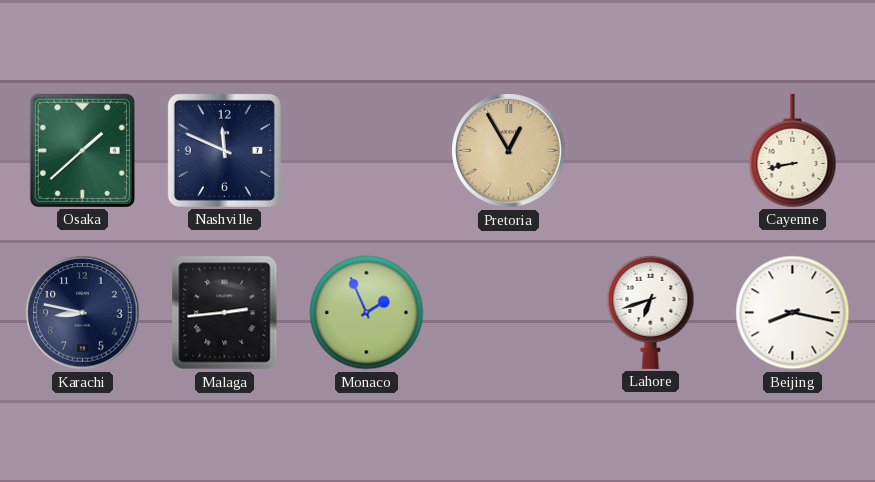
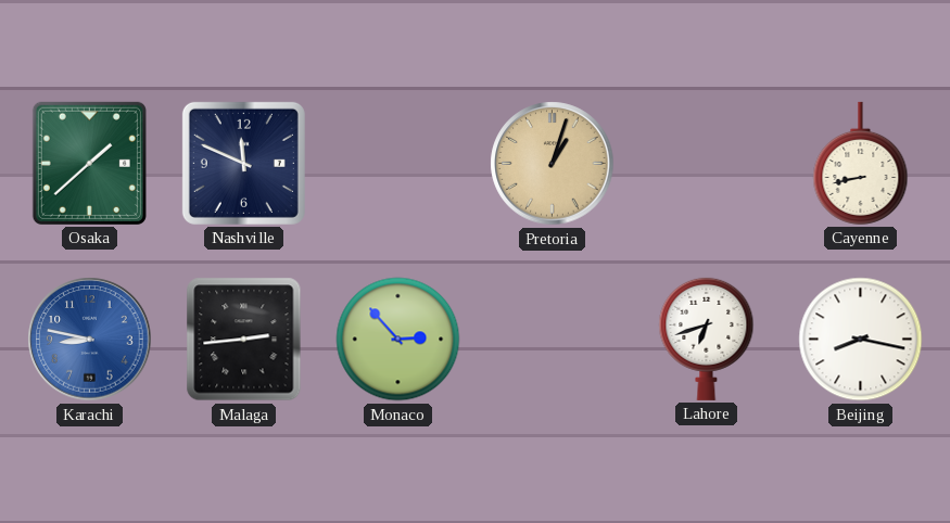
Pretoria: 12:55 -> 1:03 (553, 164)
Karachi dial: navy -> blue (90, 340)
Monaco: 1:56 -> 2:53 (398, 340)
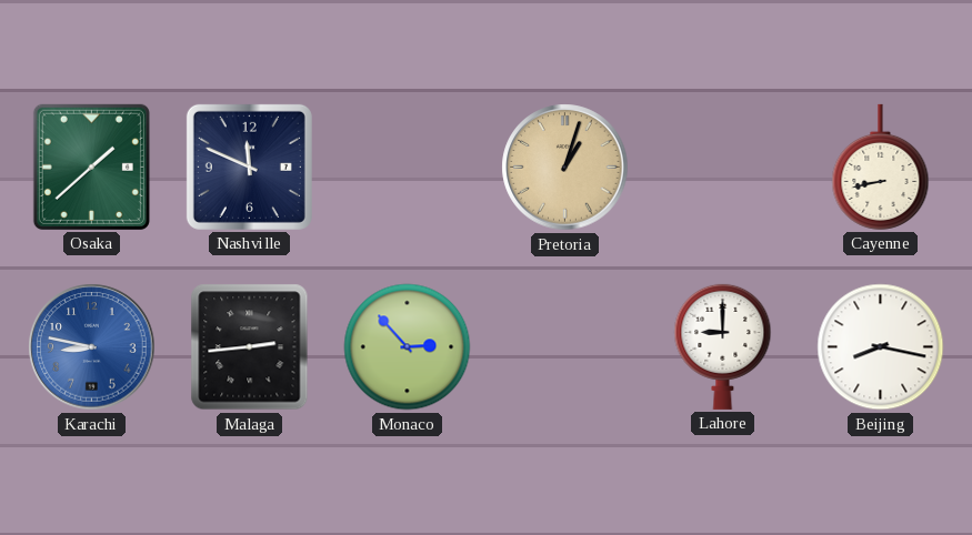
Lahore: 6:42 -> 9:00 (723, 346)
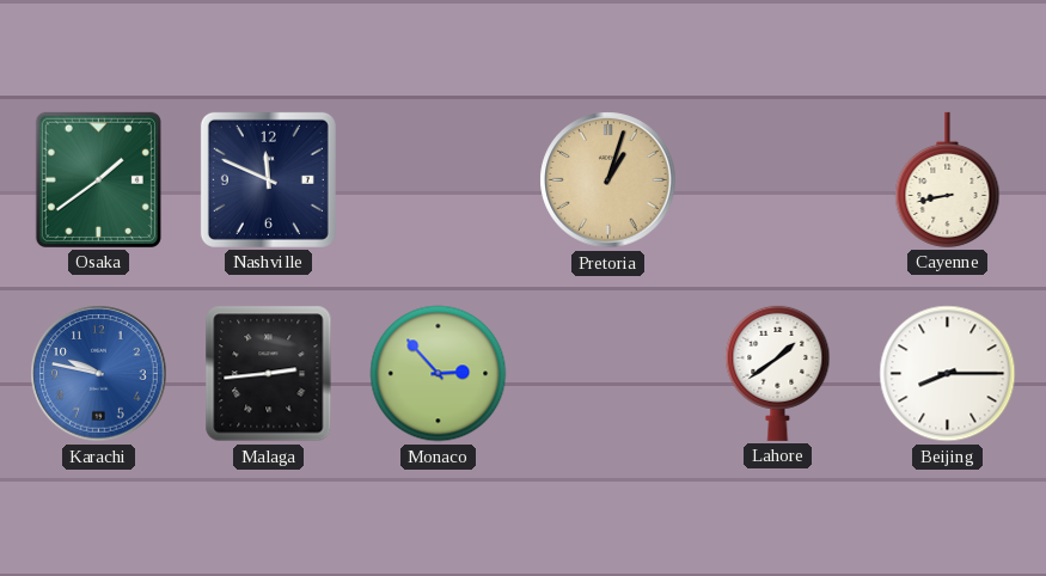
Osaka: 1:38 -> 1:39 (98, 179)
Karachi: 8:47 -> 9:47 (99, 374)
Lahore: 9:00 -> 1:39 (778, 373)
Beijing: 8:17 -> 8:15 (948, 374)
